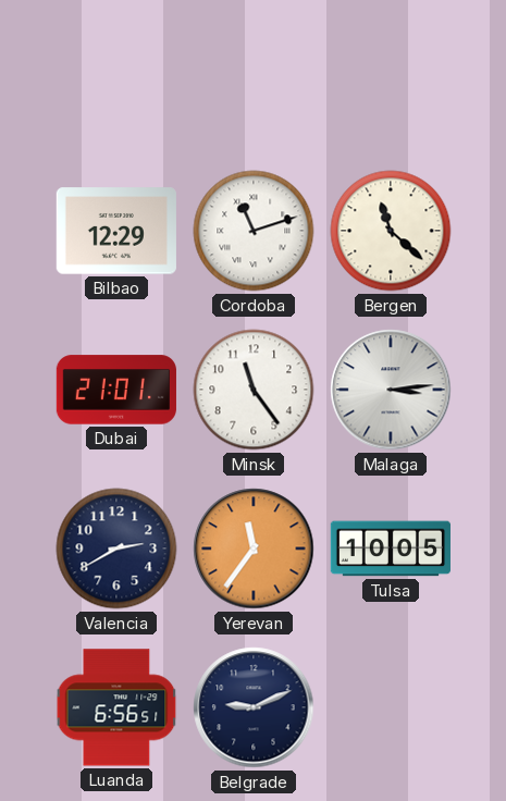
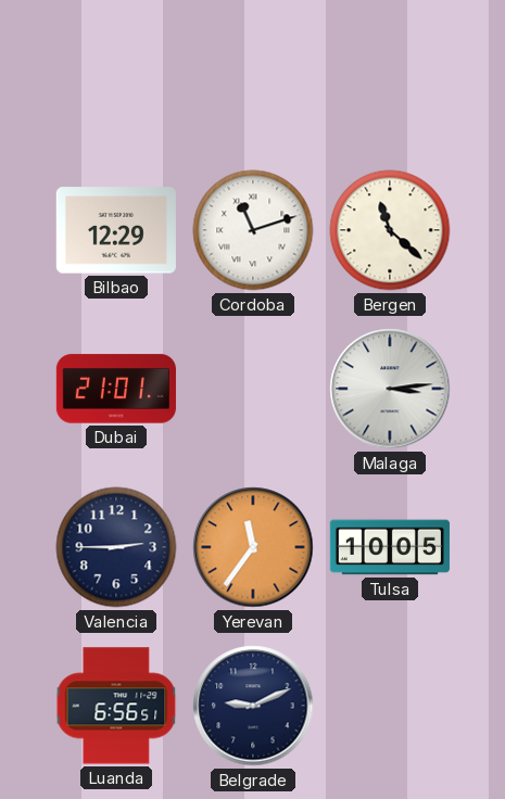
Minsk: 11:24 -> none (254, 390)
Valencia: 2:40 -> 2:45 (116, 547)
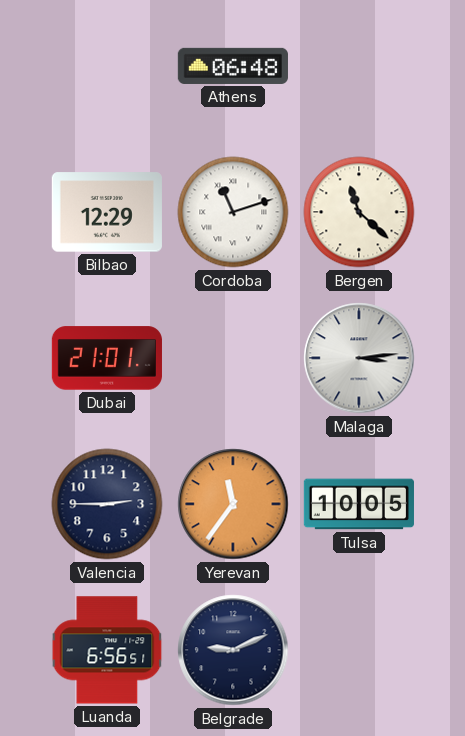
Athens: none -> 06:48 (233, 66)
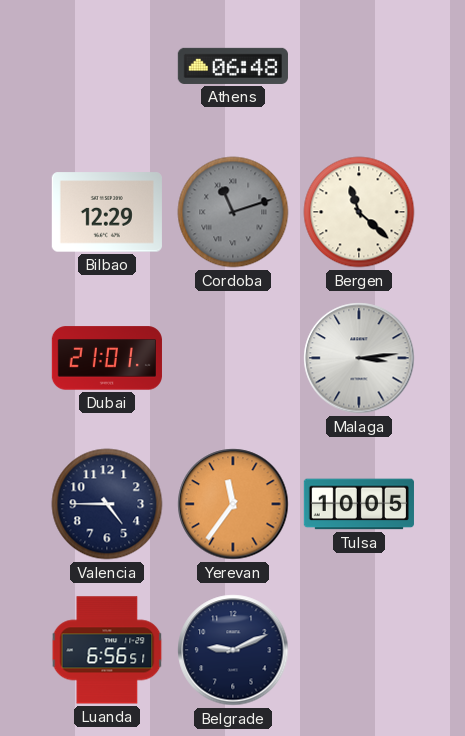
Cordoba dial: white -> grey (233, 212)
Valencia: 2:45 -> 4:45 (107, 504)
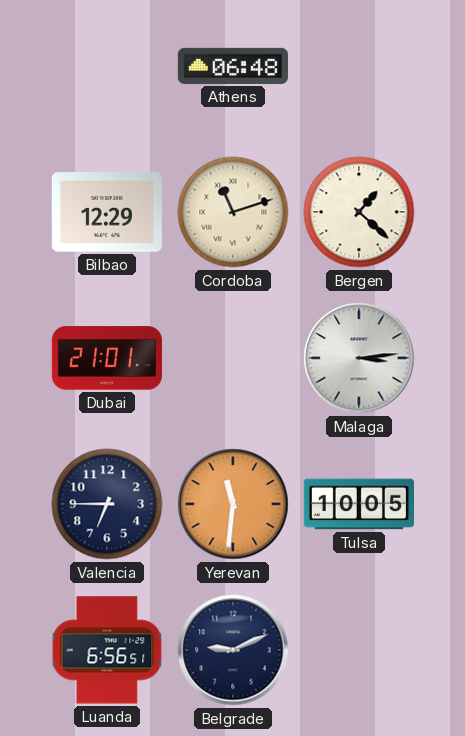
Cordoba dial: grey -> cream (233, 212)
Bergen: 11:22 -> 1:22 (359, 212)
Valencia: 4:45 -> 6:45 (107, 504)
Yerevan: 11:36 -> 11:31 (233, 504)
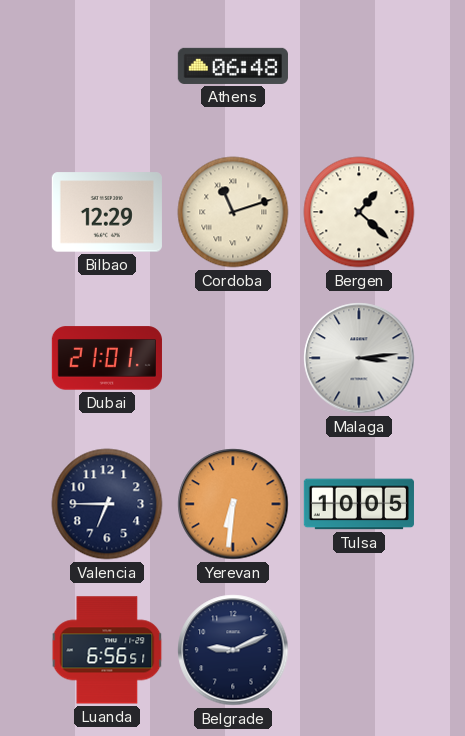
Yerevan: 11:31 -> 6:31 (233, 504)
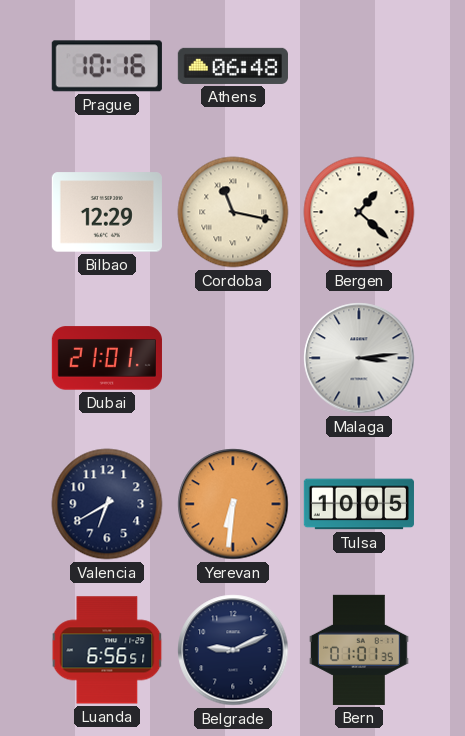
Prague: none -> 10:16 (107, 66)
Cordoba: 11:12 -> 11:17 (233, 212)
Valencia: 6:45 -> 6:40 (107, 504)
Bern: none -> 01:01 (360, 650)
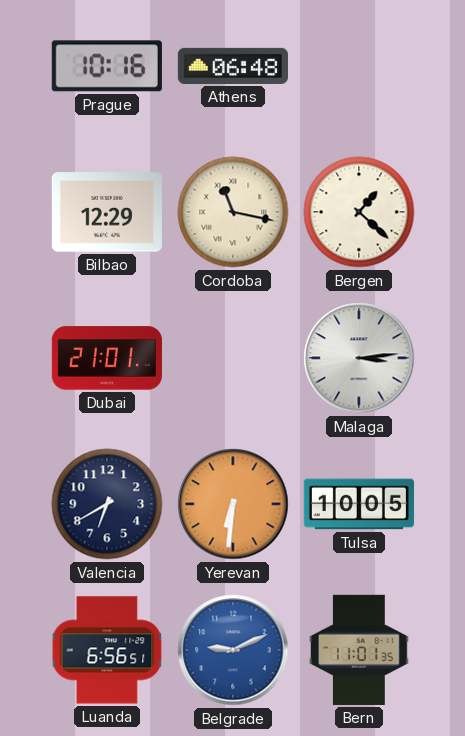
Belgrade dial: navy -> blue (233, 650)
Bern: 01:01 -> 11:01 (360, 650)
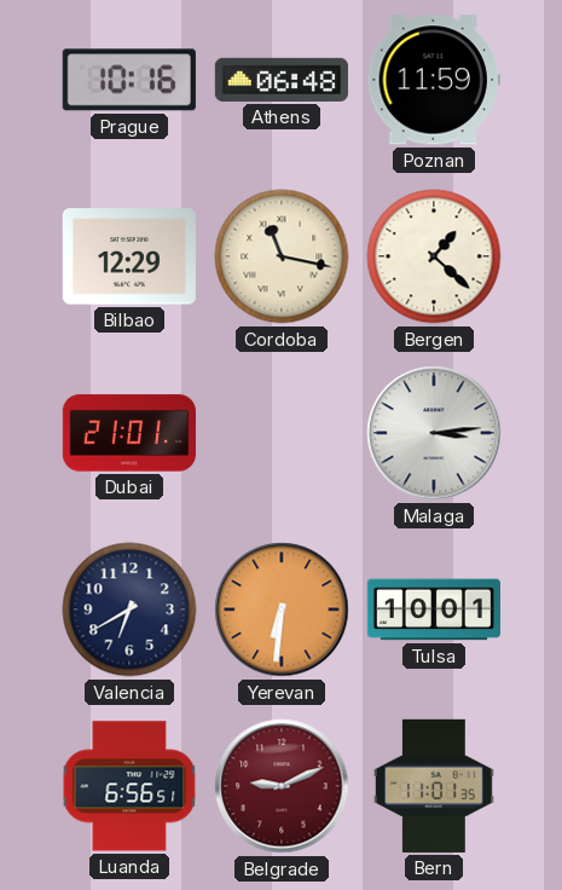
Poznan: none -> 11:59 (434, 80)
Tulsa: 10:05 -> 10:01 (434, 609)
Belgrade dial: blue -> burgundy (282, 786)
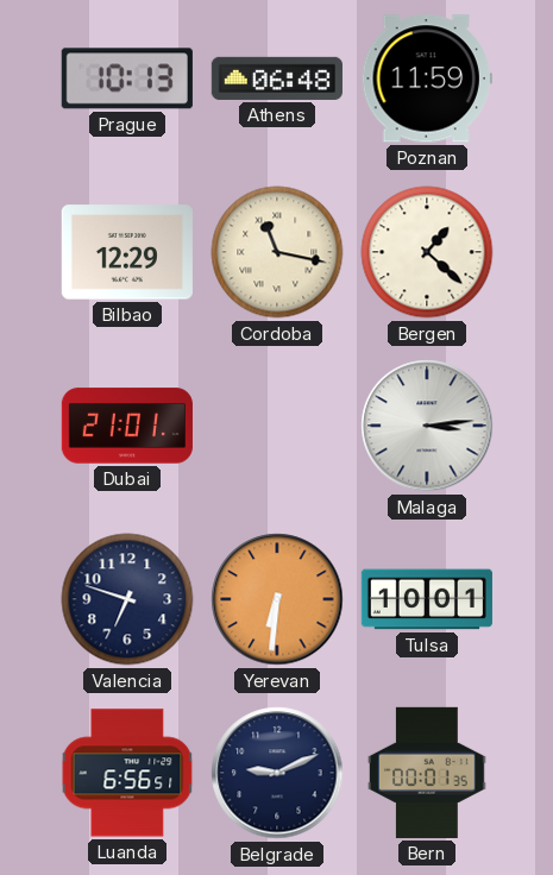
Prague: 10:16 -> 10:13 (127, 78)
Valencia: 6:40 -> 6:48 (127, 599)
Belgrade dial: burgundy -> navy (277, 773)
Bern: 11:01 -> 00:01 (428, 773)
